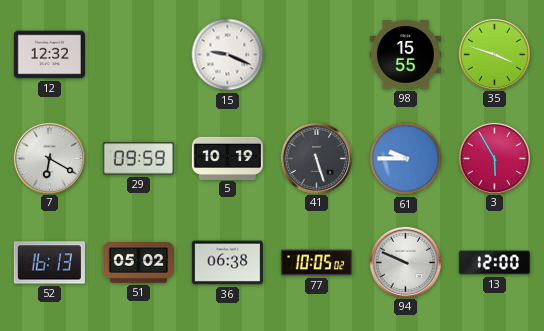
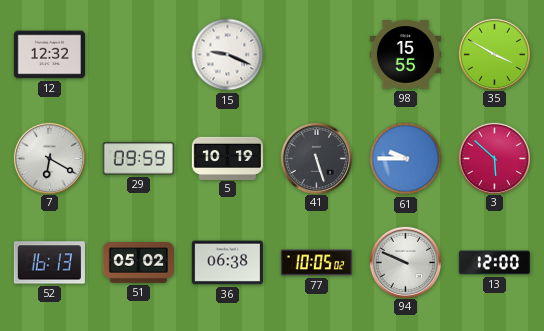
35: 3:48 -> 3:50 (494, 54)
3: 5:55 -> 5:52 (494, 158)
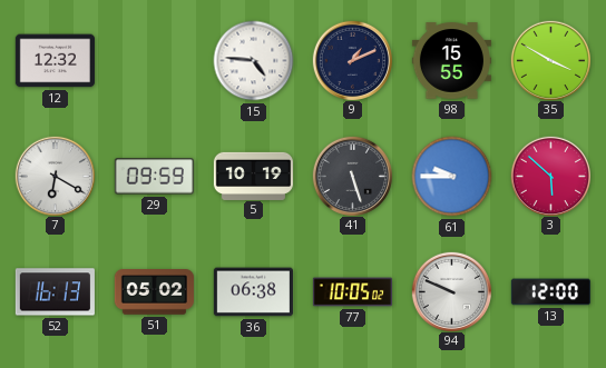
15: 9:19 -> 4:46 (254, 61)
9: none -> 1:11 (352, 60)
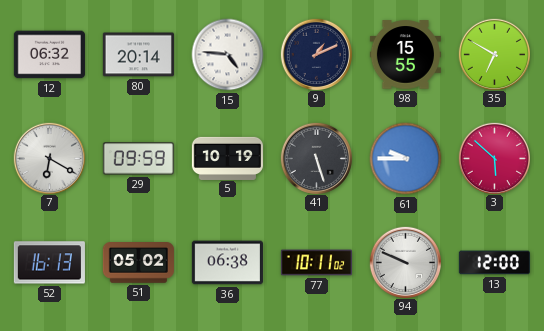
12: 12:32 -> 06:32 (49, 55)
80: none -> 20:14 (138, 55)
35: 3:50 -> 6:50 (494, 54)
77: 10:05 -> 10:11 (316, 263)
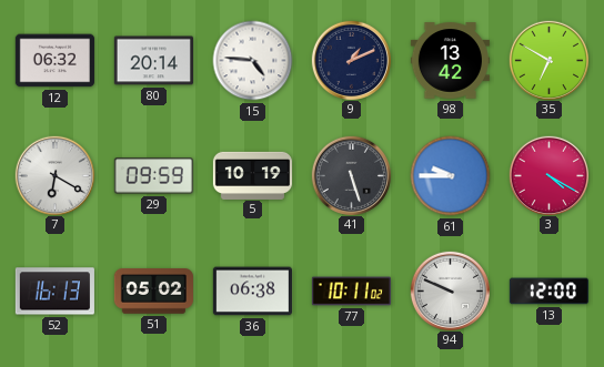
98: 15:55 -> 13:42 (450, 61)
3: 5:52 -> 4:20 (548, 175)
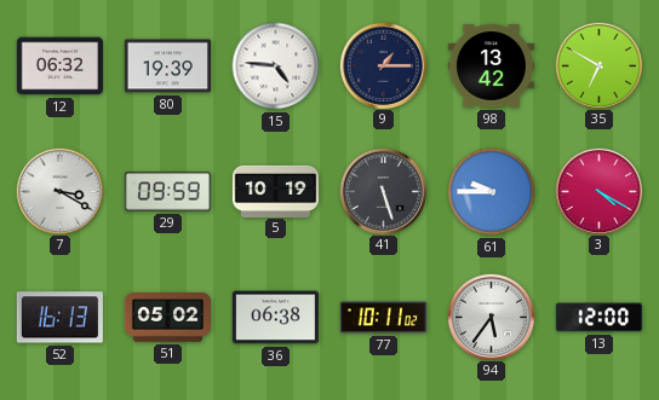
80: 20:14 -> 19:39 (167, 66)
9: 1:11 -> 1:15 (383, 65)
7: 6:20 -> 3:20 (59, 191)
94: 9:49 -> 5:36 (491, 317)
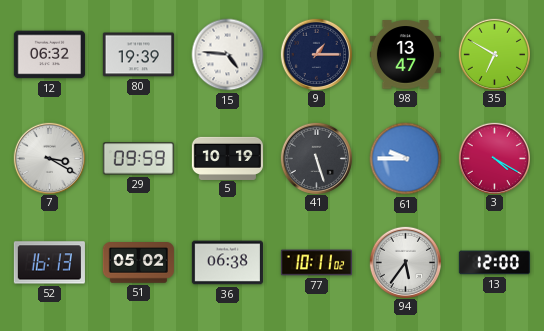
98: 13:42 -> 13:47 (405, 55)
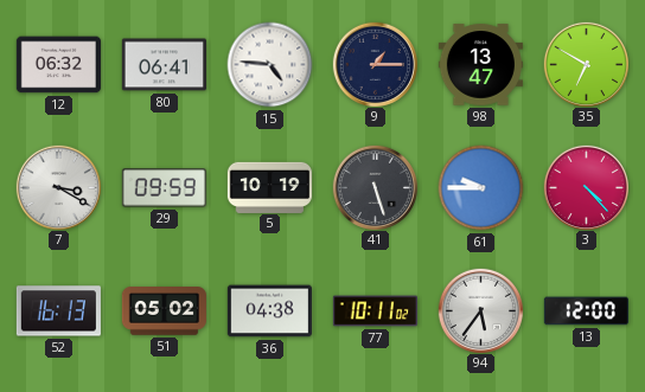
80: 19:39 -> 06:41 (164, 65)
3: 4:20 -> 4:23 (586, 187)
36: 06:38 -> 04:38 (269, 311)
